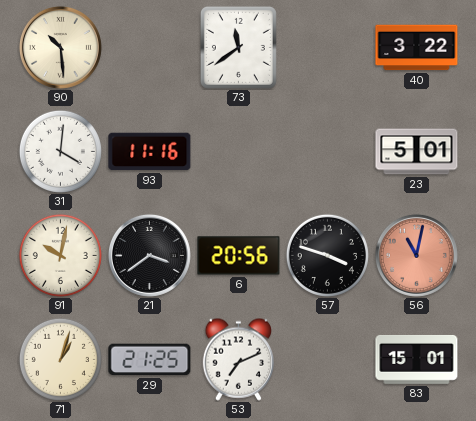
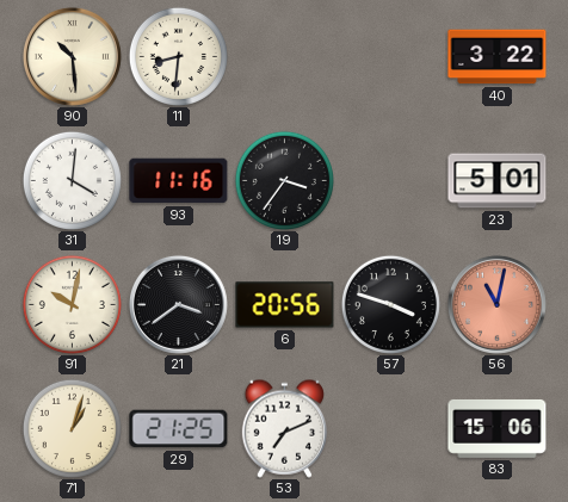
11: none -> 8:31 (178, 56)
73: 11:39 -> none (238, 47)
19: none -> 3:36 (284, 180)
83: 15:01 -> 15:06 (498, 428)
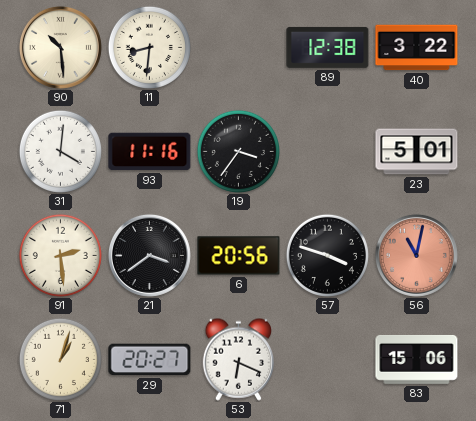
89: none -> 12:38 (328, 47)
91: 10:02 -> 2:29 (60, 255)
29: 21:25 -> 20:27 (150, 360)
53: 7:11 -> 6:19 (239, 359)
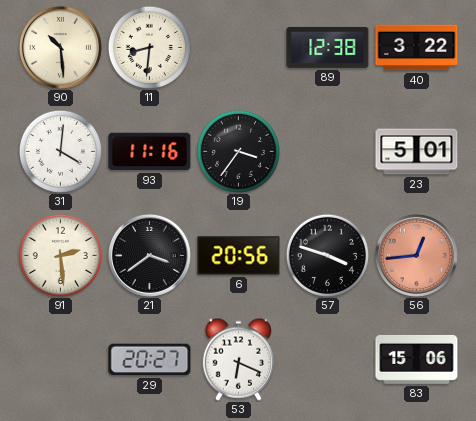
56: 11:02 -> 12:44 (416, 255)
71: 1:03 -> none (60, 359)
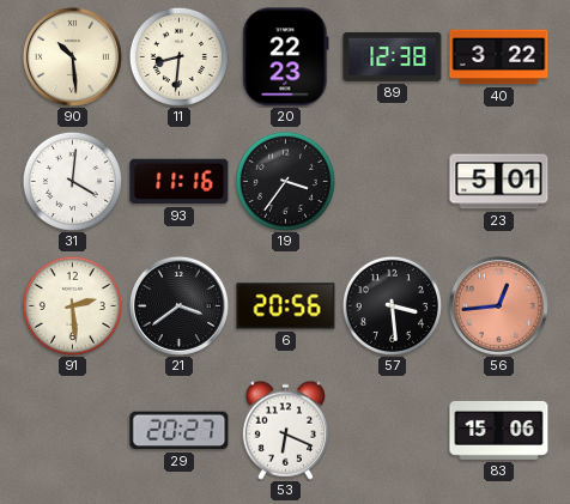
20: none -> 22:23 (286, 57)
57: 3:48 -> 3:29 (392, 305)
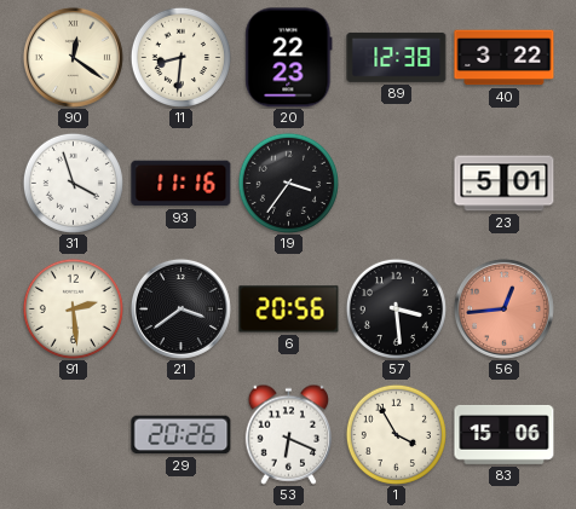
90: 10:29 -> 12:21 (73, 57)
31: 4:01 -> 3:57 (73, 183)
29: 20:27 -> 20:26 (182, 435)
1: none -> 3:55 (396, 434)
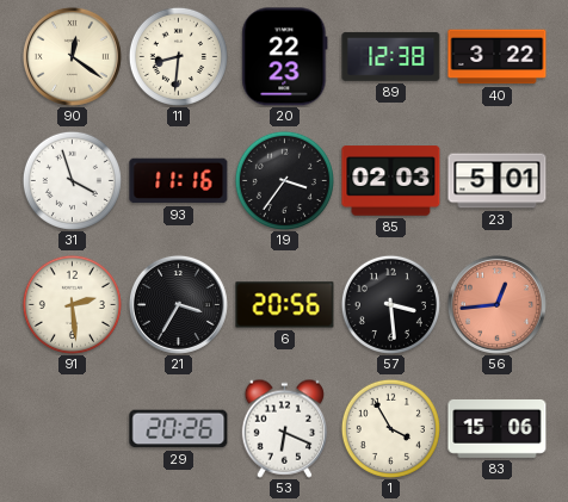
85: none -> 02:03 (391, 181)
21: 3:39 -> 3:35 (178, 304)
